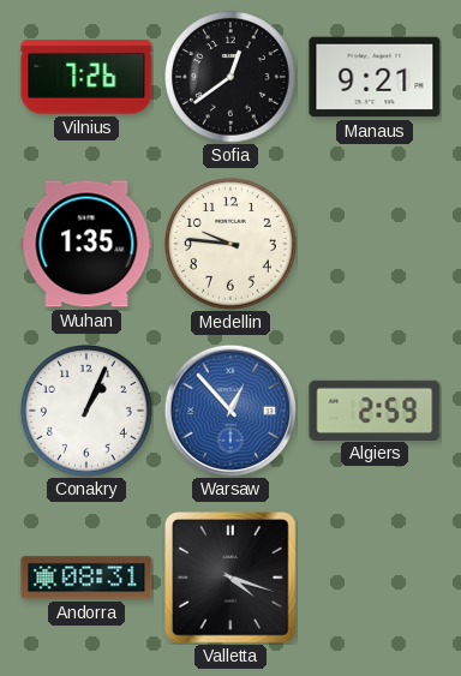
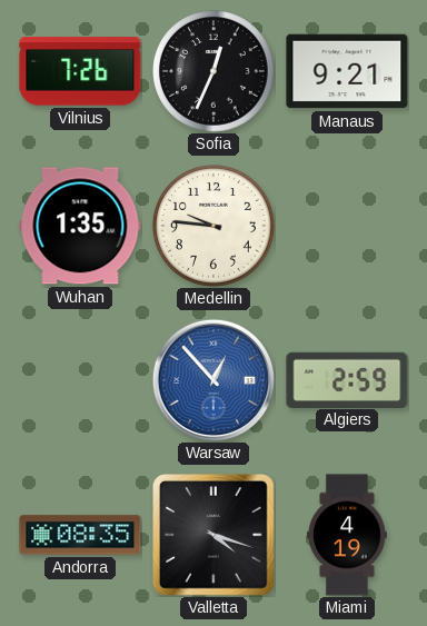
Sofia: 12:39 -> 12:34 (215, 72)
Conakry: 1:04 -> none (88, 412)
Andorra: 08:31 -> 08:35 (80, 535)
Miami: none -> 4:19 (347, 535)
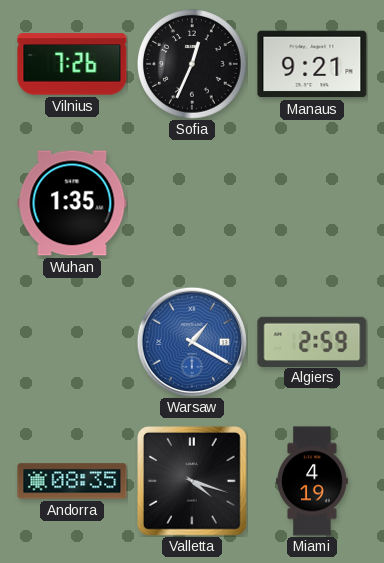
Medellin: 9:46 -> none (215, 227)
Warsaw: 12:53 -> 1:20 (191, 341)
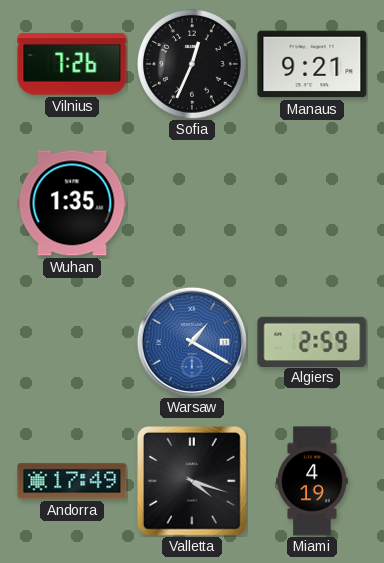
Andorra: 08:35 -> 17:49 (72, 481)
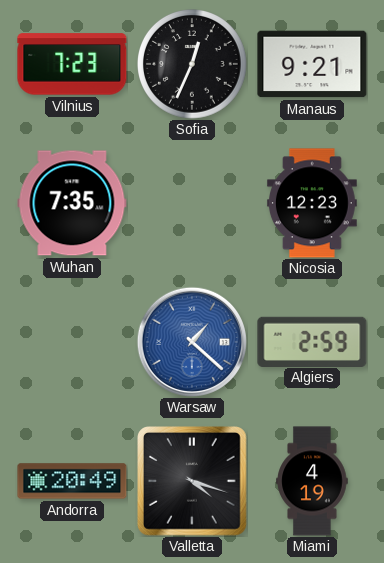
Vilnius: 7:26 -> 7:23 (72, 64)
Wuhan: 1:35 -> 7:35 (72, 203)
Nicosia: none -> 12:23 (312, 203)
Warsaw: 1:20 -> 1:22 (191, 341)
Andorra: 17:49 -> 20:49 (72, 481)
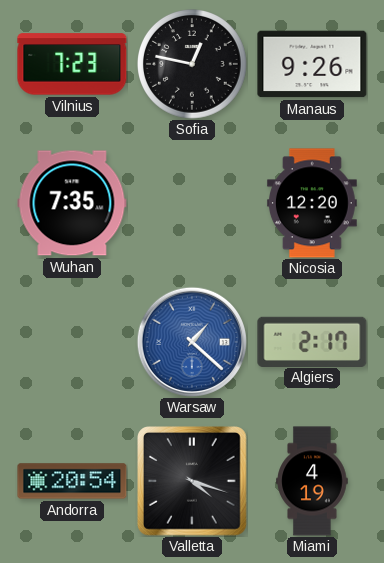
Sofia: 12:34 -> 12:47 (193, 65)
Manaus: 9:21 -> 9:26 (312, 64)
Nicosia: 12:23 -> 12:20 (312, 203)
Algiers: 2:59 -> 2:17 (312, 341)
Andorra: 20:49 -> 20:54 (72, 481)
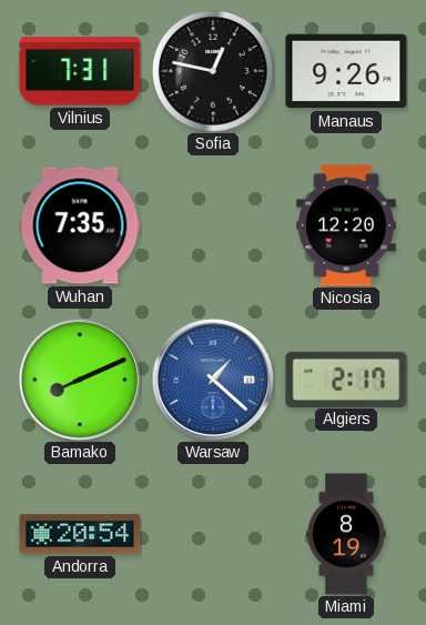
Vilnius: 7:23 -> 7:31 (80, 71)
Bamako: none -> 8:11 (79, 379)
Valletta: 4:18 -> none (193, 482)
Miami: 4:19 -> 8:19 (346, 534)
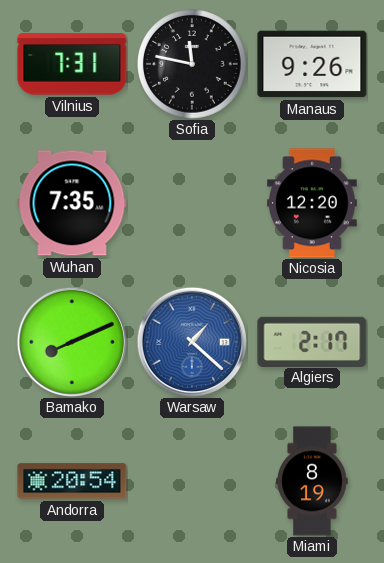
Sofia: 12:47 -> 11:47 (193, 65)
